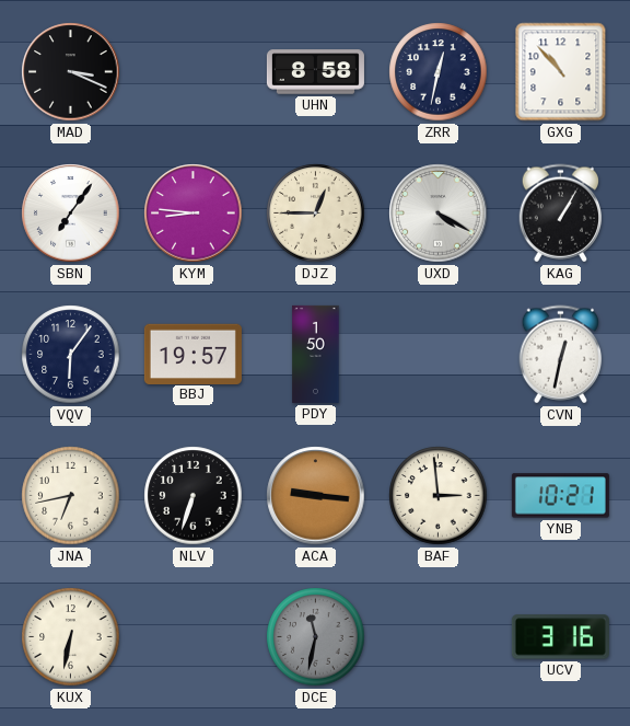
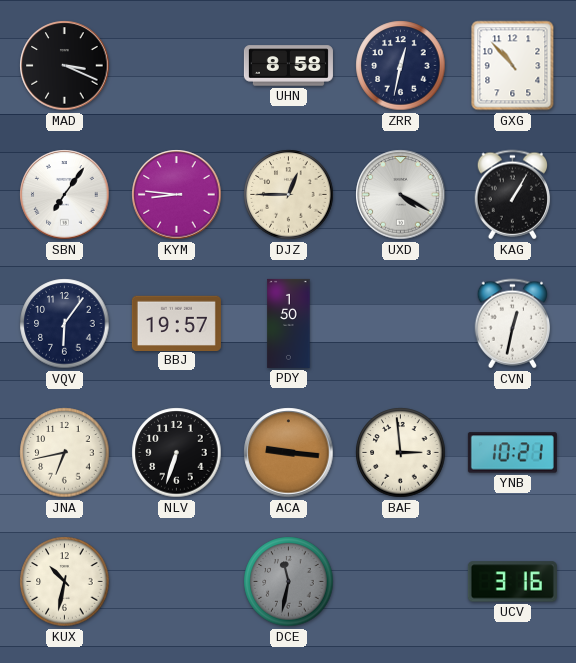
KUX: 6:32 -> 10:32 (65, 582)
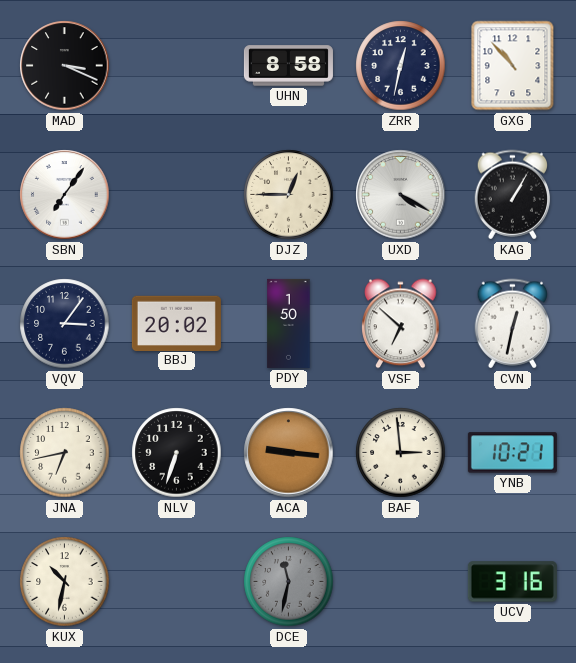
KYM: 8:46 -> none (177, 195)
VQV: 6:06 -> 3:06 (65, 324)
BBJ: 19:57 -> 20:02 (176, 323)
VSF: none -> 6:52 (401, 324)
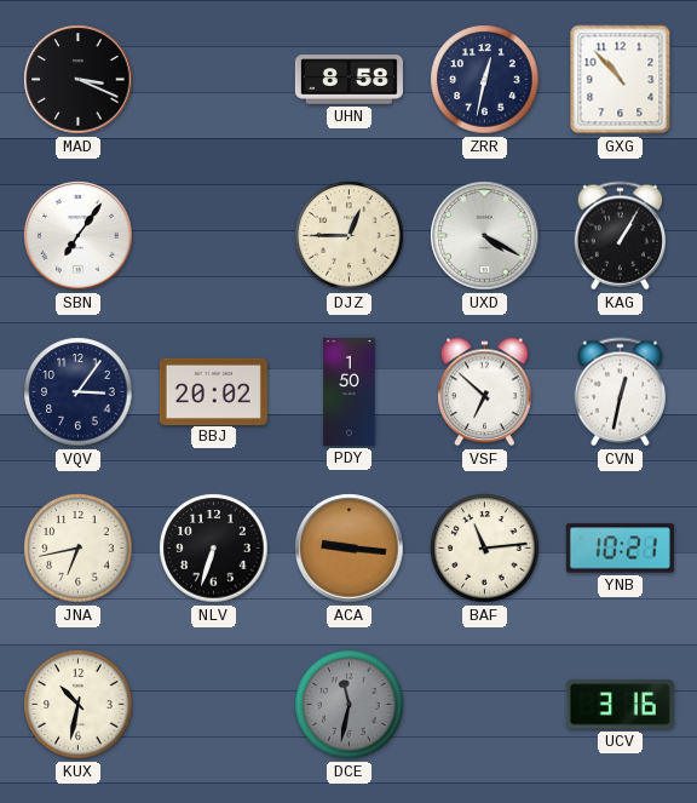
BAF: 2:59 -> 11:14 (485, 549)
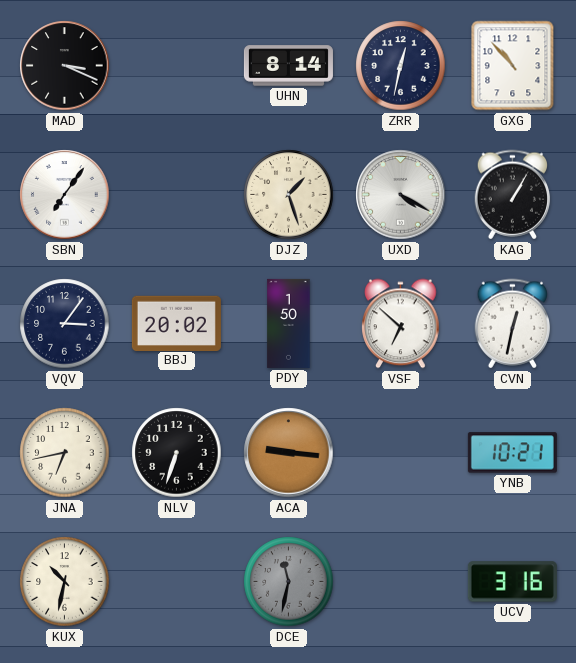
UHN: 8:58 -> 8:14 (288, 66)
DJZ: 12:45 -> 1:27 (289, 195)
BAF: 11:14 -> none (485, 549)
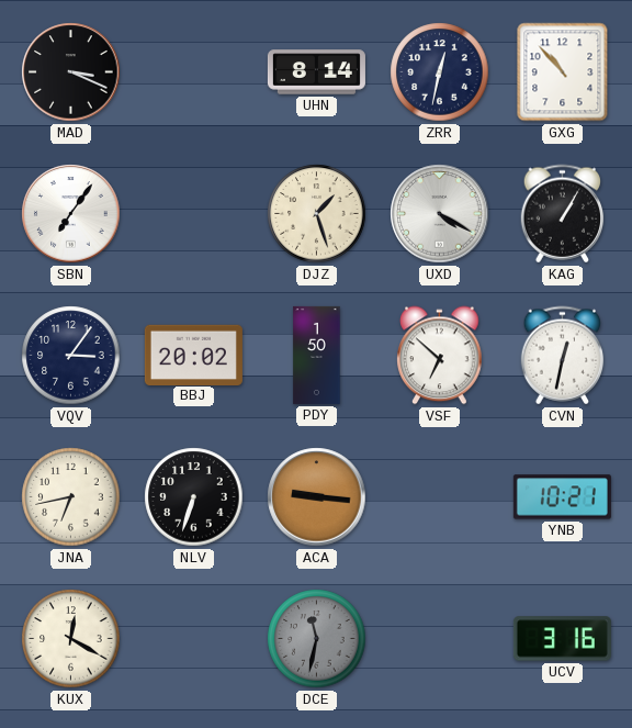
KUX: 10:32 -> 12:20 (71, 639)
